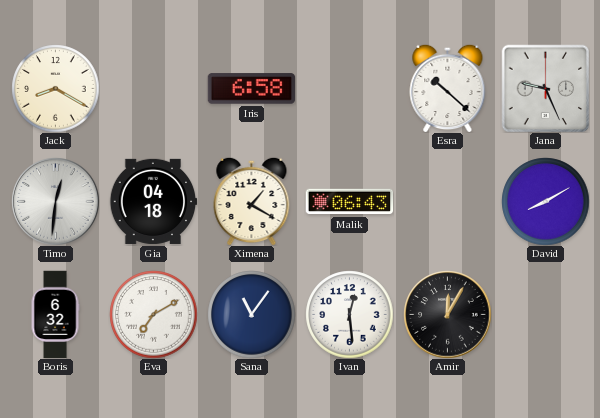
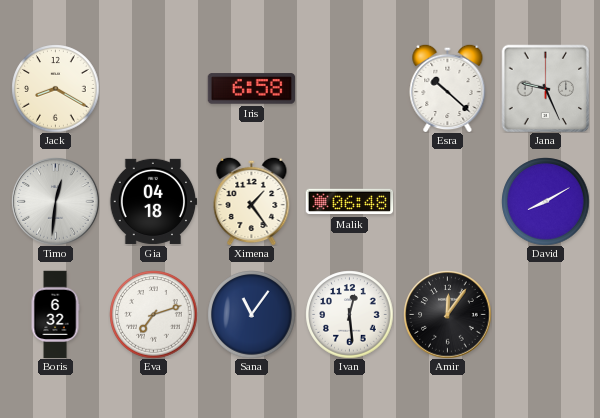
Ximena: 1:20 -> 1:24 (252, 201)
Malik: 06:43 -> 06:48 (349, 202)
Eva: 7:10 -> 7:12 (153, 314)
Amir: 12:05 -> 12:06 (447, 314)
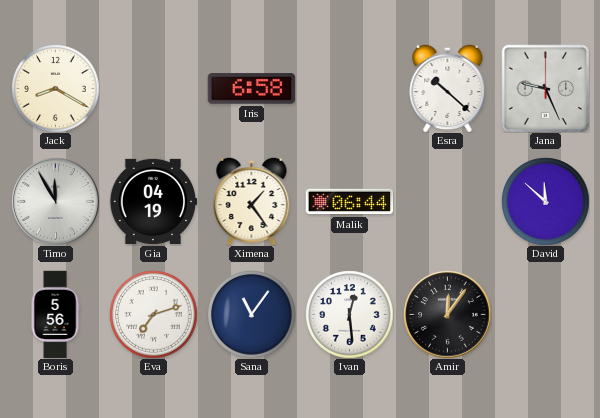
Timo: 12:31 -> 11:55 (55, 201)
Gia: 04:18 -> 04:19 (153, 201)
Malik: 06:48 -> 06:44 (349, 202)
David: 8:10 -> 11:52 (545, 201)
Boris: 6:32 -> 5:56 (55, 314)
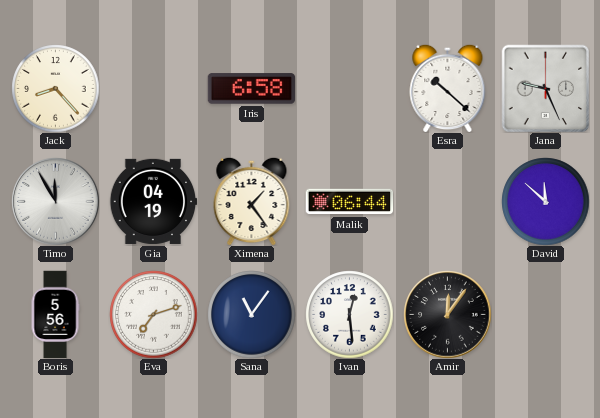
Jack: 8:20 -> 8:23 (55, 88)
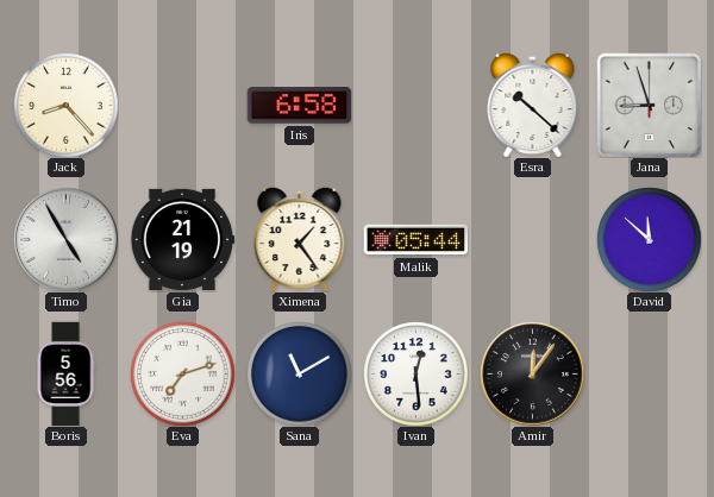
Jana: 9:26 -> 8:57 (649, 105)
Timo: 11:55 -> 4:55 (65, 239)
Gia: 04:19 -> 21:19 (182, 239)
Malik: 06:44 -> 05:44 (415, 240)
Sana: 11:06 -> 11:10 (299, 373)
